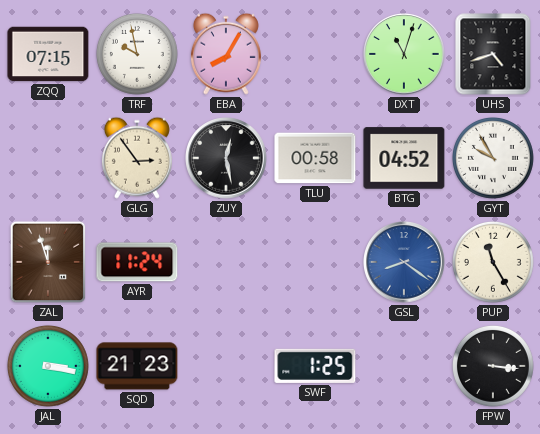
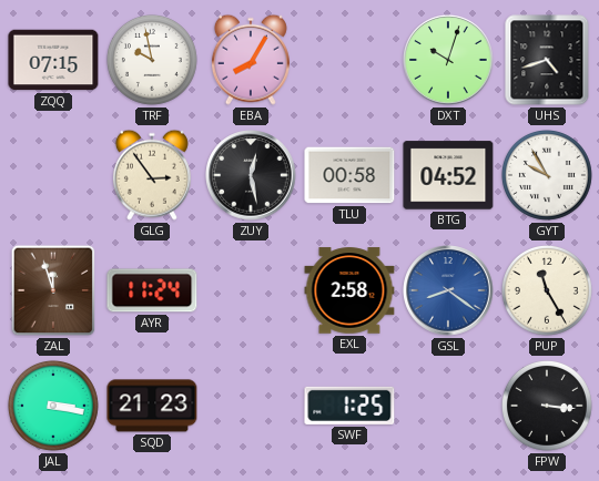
DXT: 11:03 -> 10:03 (448, 60)
EXL: none -> 2:58 (349, 290)
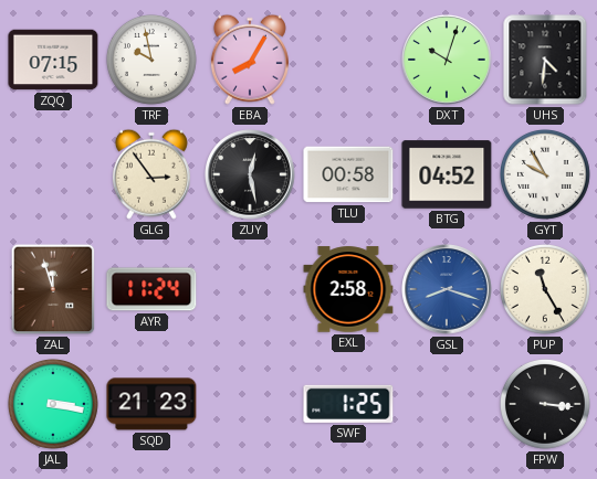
UHS: 4:42 -> 4:31 (545, 60)
GSL: 8:21 -> 8:18 (447, 289)
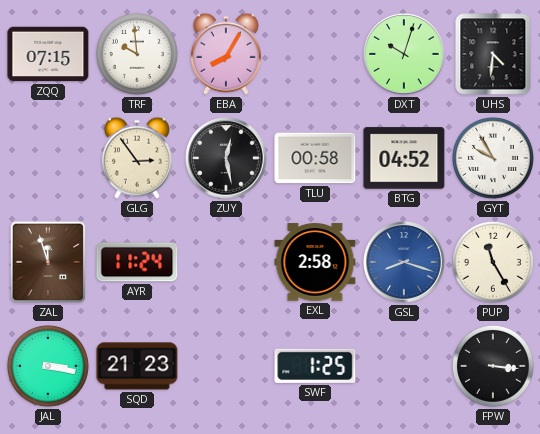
TRF: 9:58 -> 9:59 (137, 54)
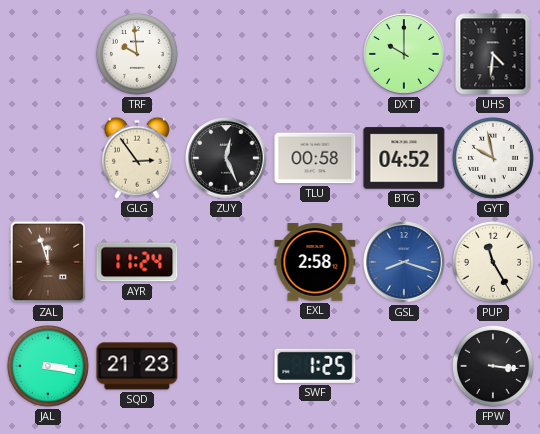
ZQQ: 07:15 -> none (48, 54)
EBA: 8:05 -> none (226, 54)
DXT: 10:03 -> 10:00 (404, 54)
ZUY: 12:28 -> 12:26 (226, 158)
GYT: 9:55 -> 9:58 (493, 158)
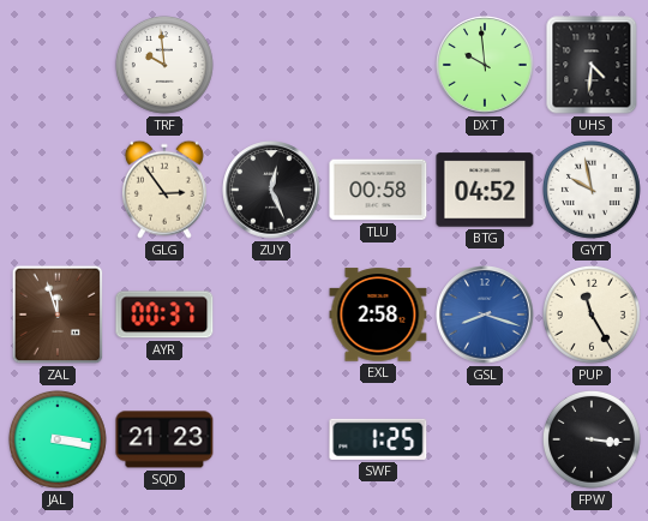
DXT: 10:00 -> 9:59 (485, 65)
AYR: 11:24 -> 00:37 (164, 315)
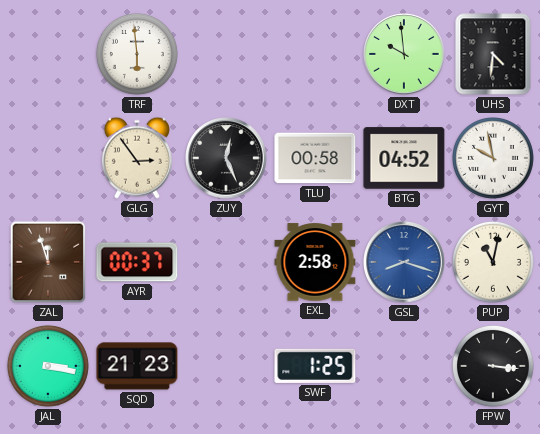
TRF: 9:59 -> 5:59 (137, 54)
PUP: 11:25 -> 11:02 (493, 262)
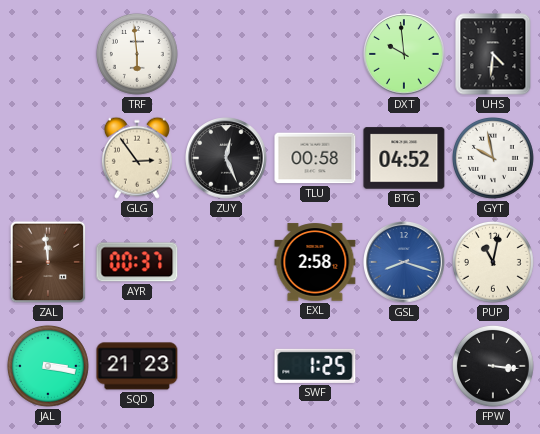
ZAL: 11:57 -> 11:59 (48, 262)
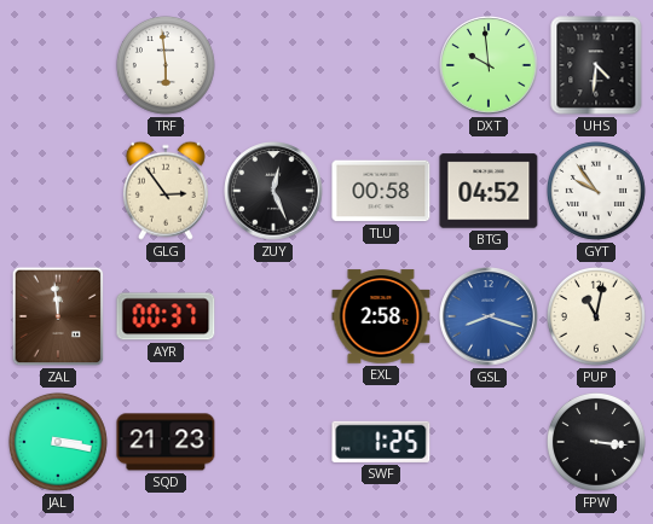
GYT: 9:58 -> 9:54 (596, 191)
